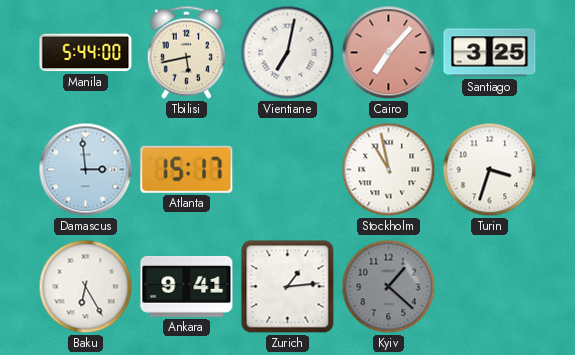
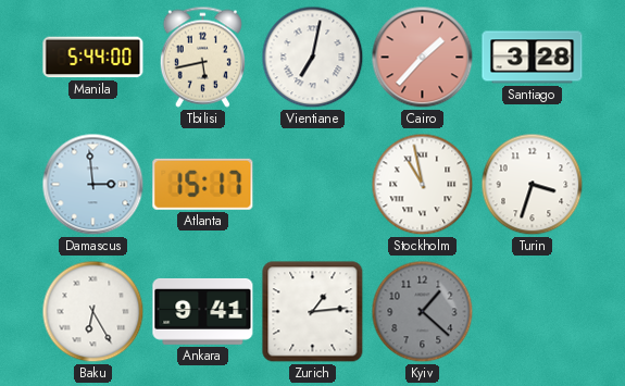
Cairo: 7:07 -> 1:37 (423, 58)
Santiago: 3:25 -> 3:28 (533, 58)
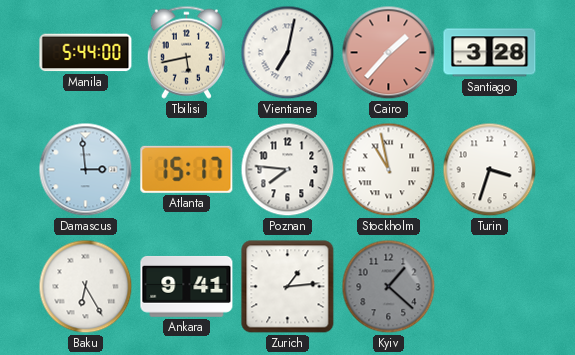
Poznan: none -> 7:46 (288, 170)
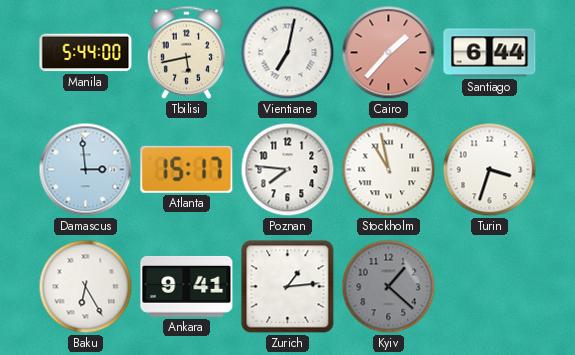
Santiago: 3:28 -> 6:44 (490, 53)
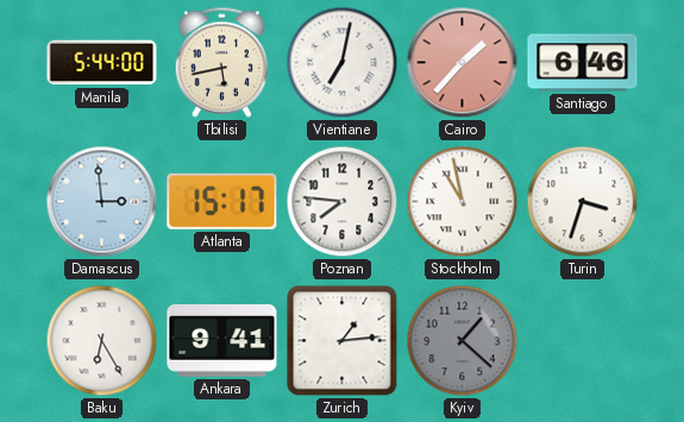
Santiago: 6:44 -> 6:46 (583, 63)
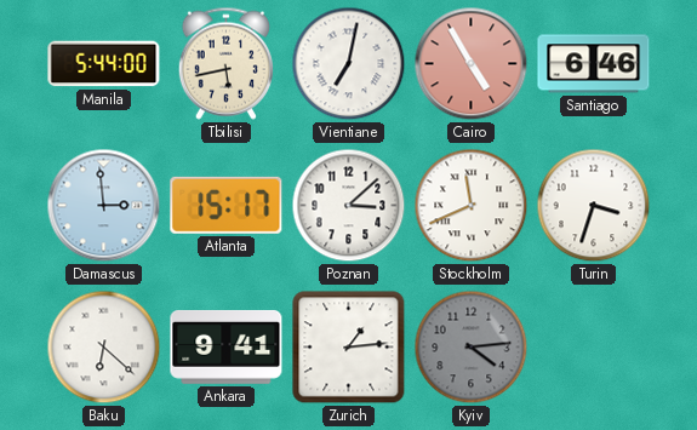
Cairo: 1:37 -> 4:55 (472, 64)
Poznan: 7:46 -> 3:08 (349, 206)
Stockholm: 10:58 -> 11:41 (472, 206)
Baku: 6:25 -> 6:22 (104, 348)
Kyiv: 1:22 -> 4:14 (472, 348)
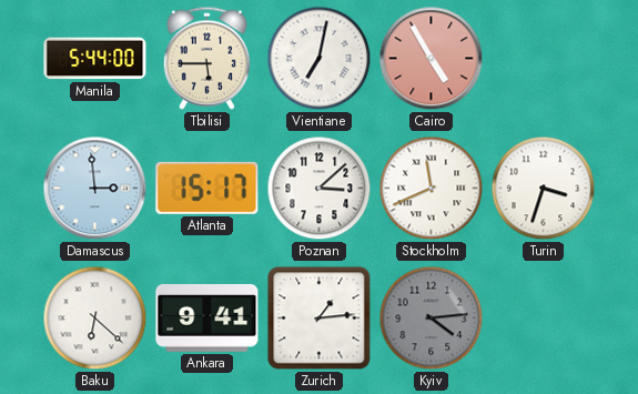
Tbilisi: 5:43 -> 5:45 (206, 58)
Santiago: 6:46 -> none (594, 64)
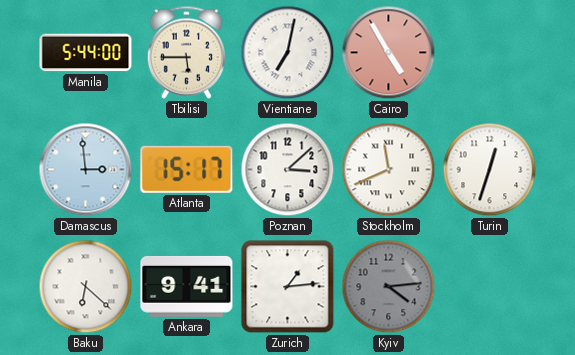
Turin: 3:33 -> 12:33 (490, 170)
